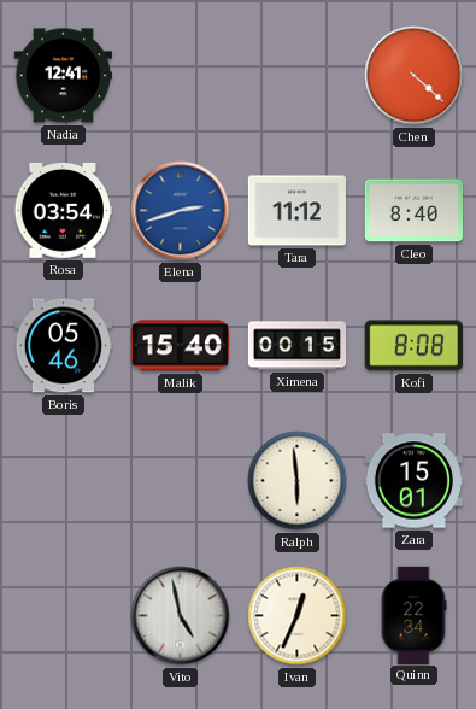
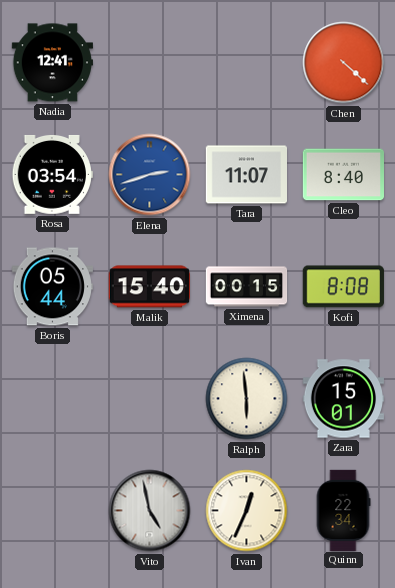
Tara: 11:12 -> 11:07 (246, 175)
Boris: 05:46 -> 05:44 (52, 287)
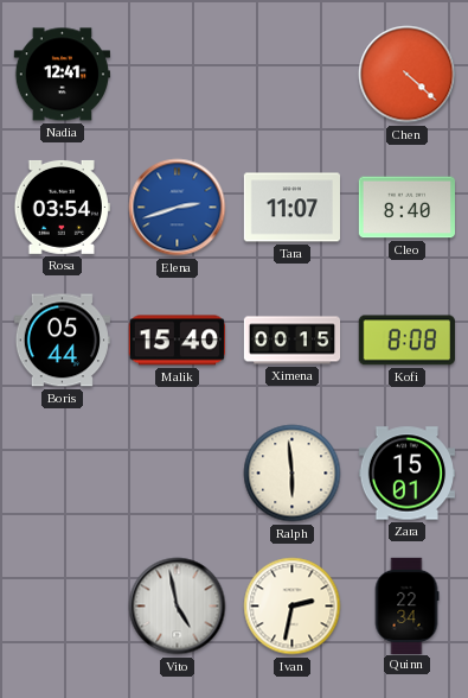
Ivan: 12:34 -> 2:32 (293, 607)
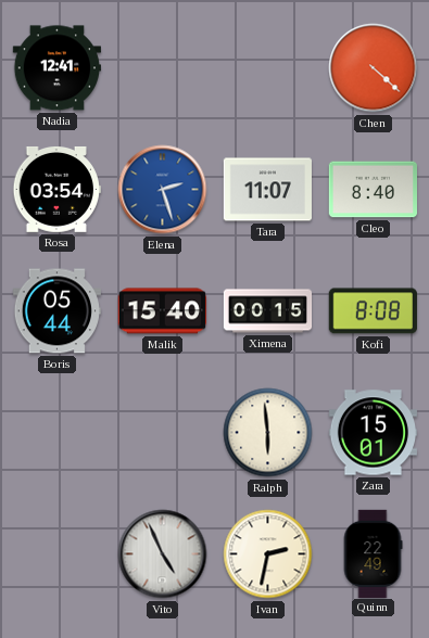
Elena: 2:42 -> 2:27 (163, 190)
Vito: 4:58 -> 4:56 (163, 554)
Quinn: 22:34 -> 22:49 (373, 553)
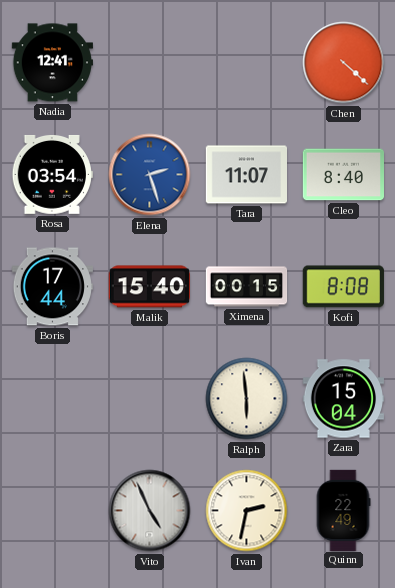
Boris: 05:44 -> 17:44 (52, 287)
Zara: 15:01 -> 15:04 (343, 399)
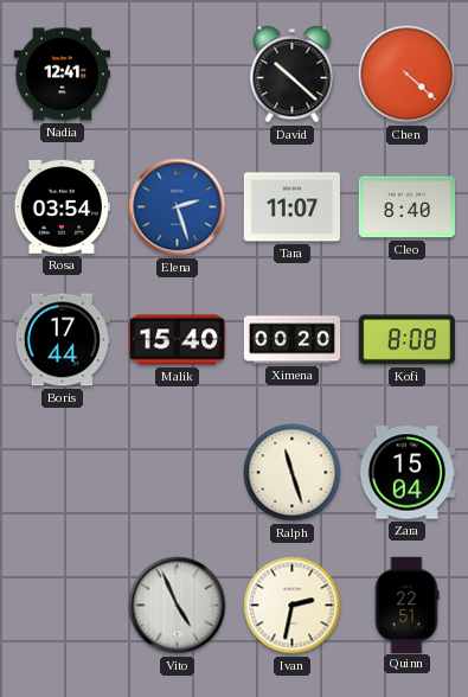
David: none -> 10:22 (293, 75)
Ximena: 00:15 -> 00:20 (293, 340)
Ralph: 5:59 -> 11:27 (293, 473)
Quinn: 22:49 -> 22:51 (406, 605)
